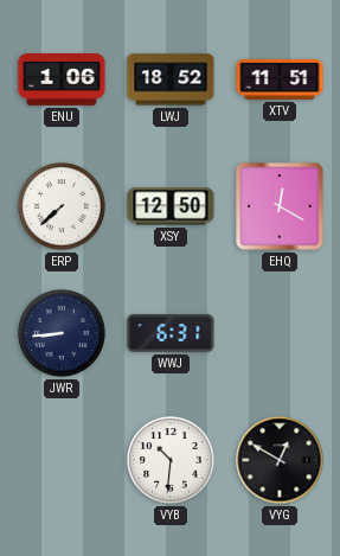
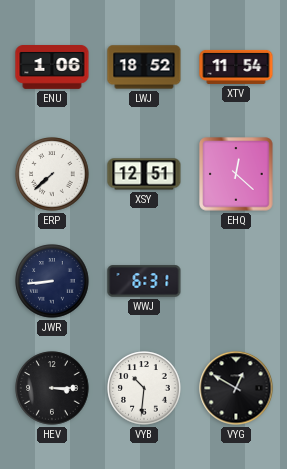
XTV: 11:51 -> 11:54 (236, 67)
XSY: 12:50 -> 12:51 (144, 174)
EHQ: 12:20 -> 12:22 (236, 174)
HEV: none -> 3:15 (52, 388)
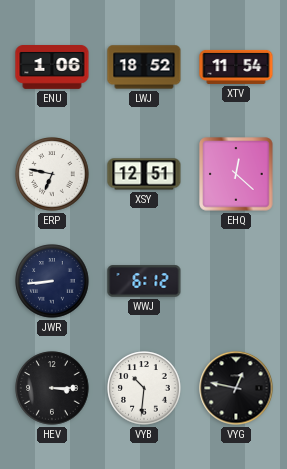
ERP: 7:38 -> 6:47 (52, 174)
WWJ: 6:31 -> 6:12 (144, 281)
VYG: 12:50 -> 12:47 (236, 388)
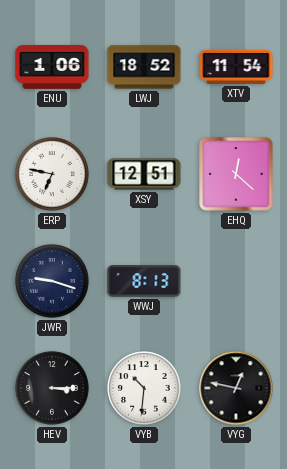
JWR: 8:44 -> 9:18 (52, 281)
WWJ: 6:12 -> 8:13 (144, 281)
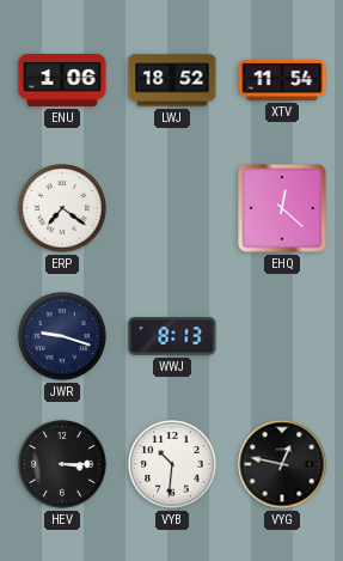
ERP: 6:47 -> 7:21 (62, 208)
XSY: 12:51 -> none (144, 174)
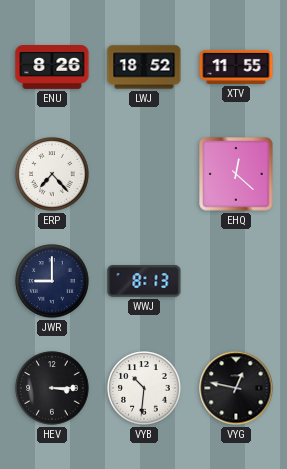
ENU: 1:06 -> 8:26 (52, 68)
XTV: 11:54 -> 11:55 (236, 67)
ERP: 7:21 -> 7:23 (52, 174)
JWR: 9:18 -> 9:00 (52, 281)
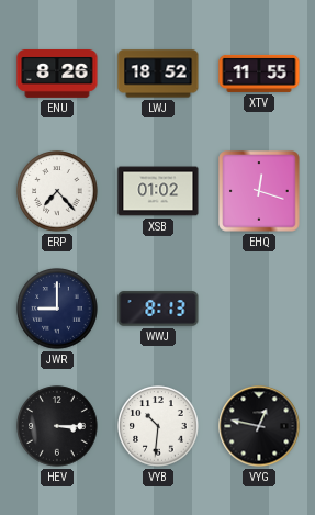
XSB: none -> 01:02 (158, 191)
EHQ: 12:22 -> 12:18 (259, 191)
